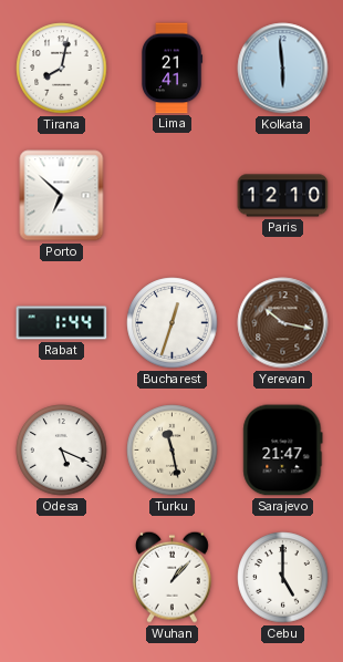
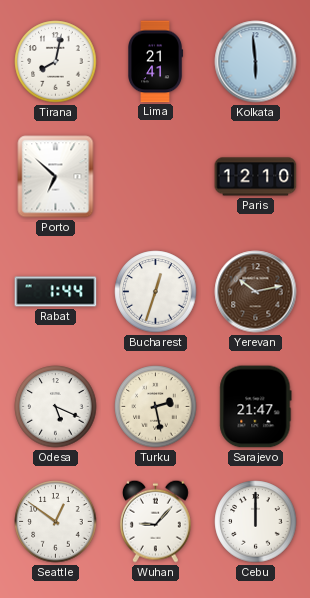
Yerevan: 10:17 -> 10:13 (256, 292)
Turku: 11:28 -> 2:28 (156, 407)
Seattle: none -> 12:51 (56, 522)
Wuhan: 1:07 -> 9:07 (155, 521)
Cebu: 5:00 -> 12:00 (256, 522)
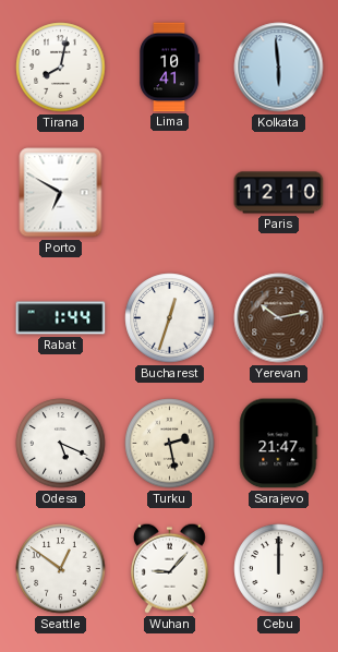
Lima: 21:41 -> 10:41 (170, 68)
Porto: 6:52 -> 6:50 (61, 193)
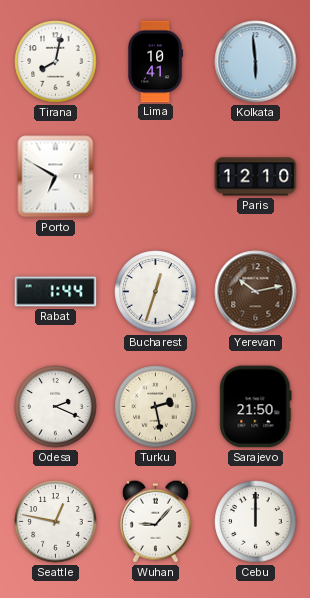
Odesa: 5:19 -> 2:19 (56, 407)
Sarajevo: 21:47 -> 21:50 (256, 407)
Seattle: 12:51 -> 12:47 (56, 522)
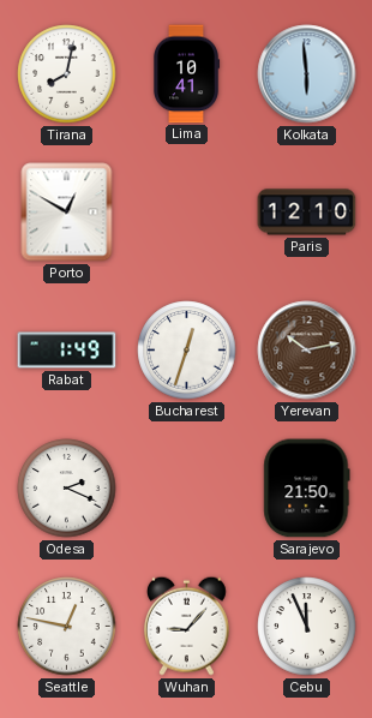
Porto: 6:50 -> 12:50 (67, 213)
Rabat: 1:44 -> 1:49 (67, 351)
Turku: 2:28 -> none (156, 407)
Cebu: 12:00 -> 11:56 (307, 627)
